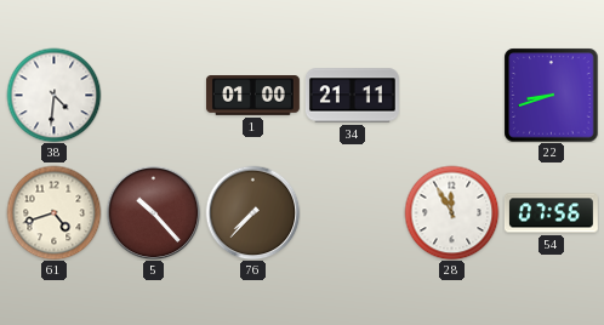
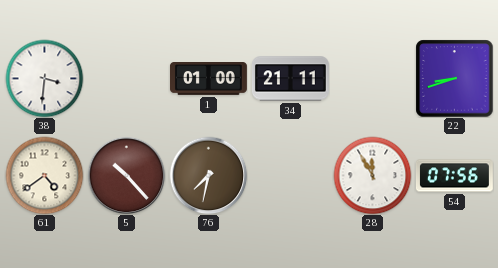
38: 4:31 -> 3:31 (44, 78)
61: 4:42 -> 4:39 (44, 175)
76: 7:37 -> 7:32 (208, 175)
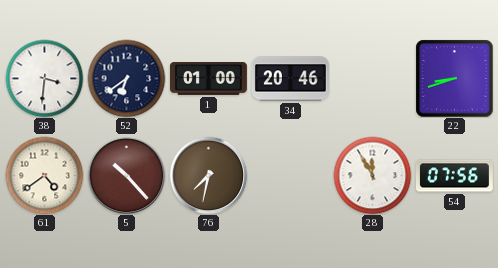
52: none -> 6:39 (126, 78)
34: 21:11 -> 20:46 (290, 79)
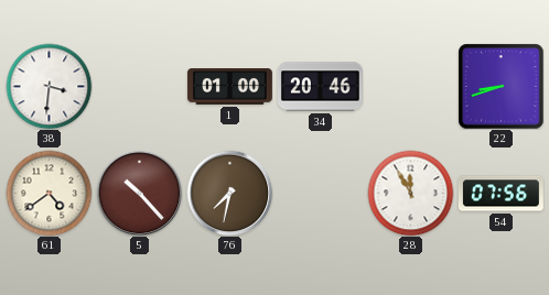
52: 6:39 -> none (126, 78)
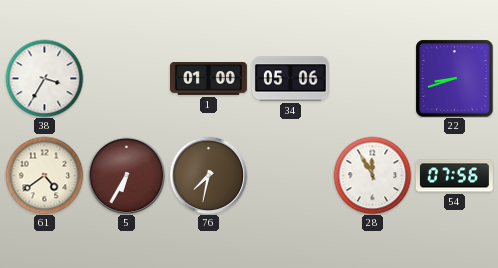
38: 3:31 -> 3:35 (44, 78)
34: 20:46 -> 05:06 (290, 79)
5: 10:23 -> 6:35 (126, 175)
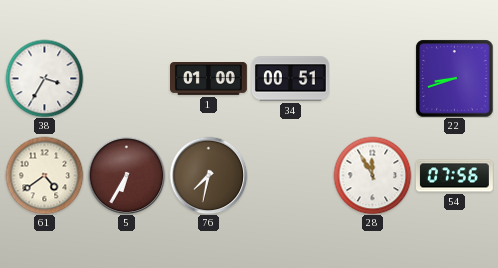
34: 05:06 -> 00:51 (290, 79)
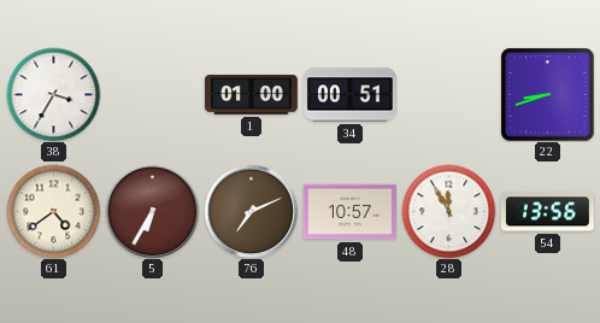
76: 7:32 -> 7:11 (251, 211)
48: none -> 10:57 (349, 212)
54: 07:56 -> 13:56 (547, 212)
